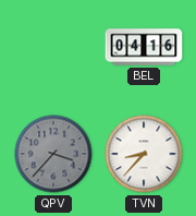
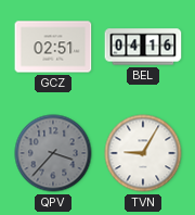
GCZ: none -> 02:51 (53, 47)
TVN: 8:37 -> 9:05 (143, 153)
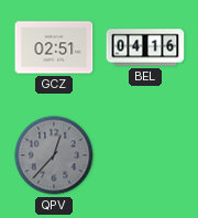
QPV: 3:37 -> 12:37 (54, 155)
TVN: 9:05 -> none (143, 153)
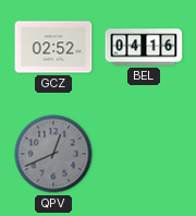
GCZ: 02:51 -> 02:52 (53, 47)
QPV: 12:37 -> 12:41 (53, 154)
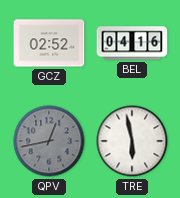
QPV: 12:41 -> 12:43 (49, 141)
TRE: none -> 5:58 (132, 141)
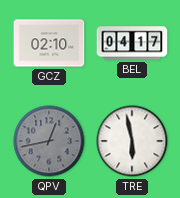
GCZ: 02:52 -> 02:10 (49, 43)
BEL: 04:16 -> 04:17 (132, 43)
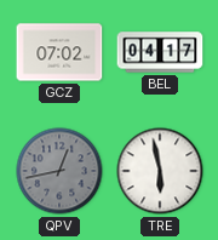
GCZ: 02:10 -> 07:02 (59, 52)
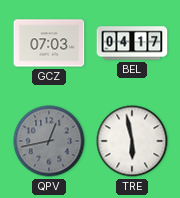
GCZ: 07:02 -> 07:03 (49, 43)
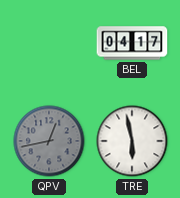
GCZ: 07:03 -> none (49, 43)
